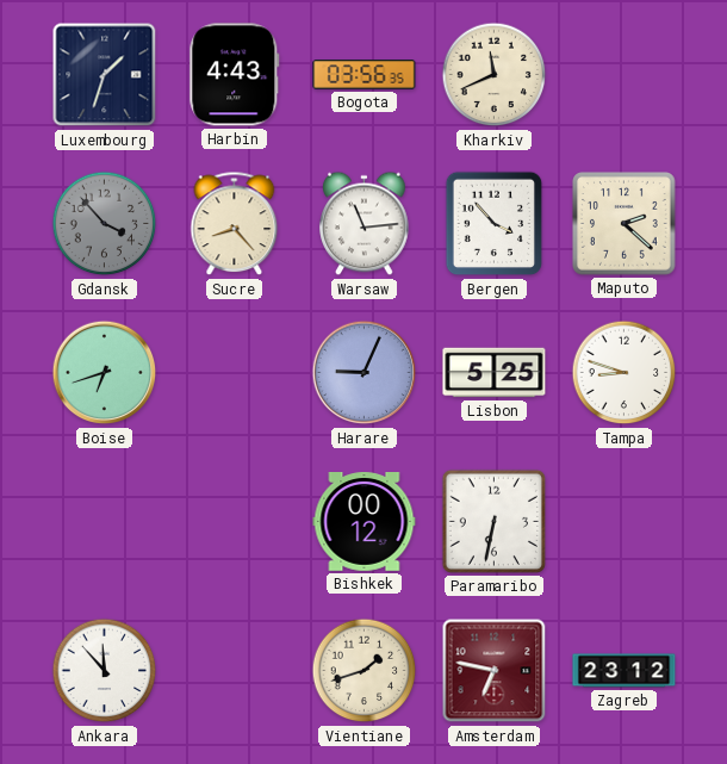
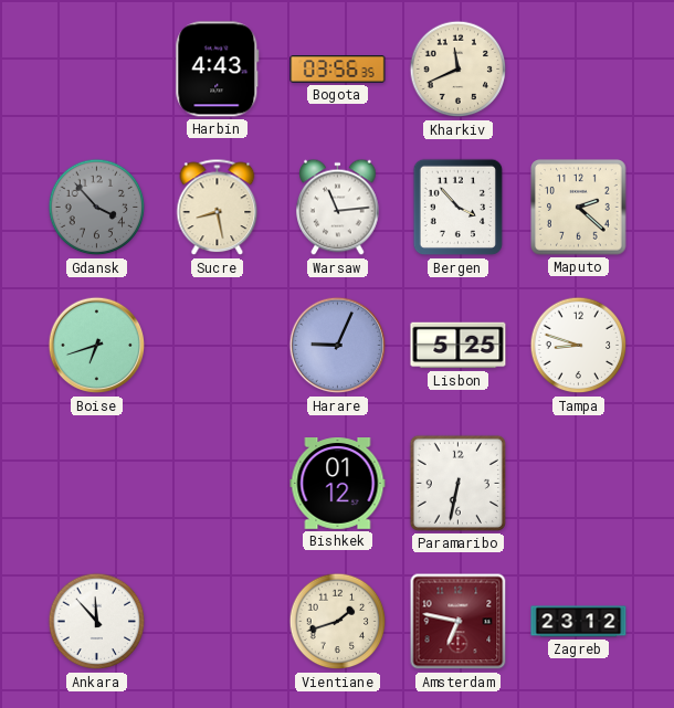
Luxembourg: 1:33 -> none (105, 75)
Sucre: 8:23 -> 8:28 (218, 208)
Bishkek: 00:12 -> 01:12 (338, 484)
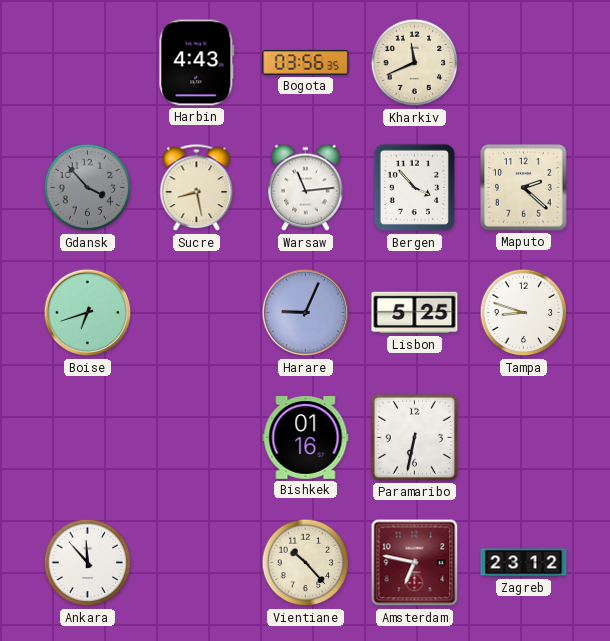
Bishkek: 01:12 -> 01:16 (306, 438)
Vientiane: 1:42 -> 10:23 (306, 563)
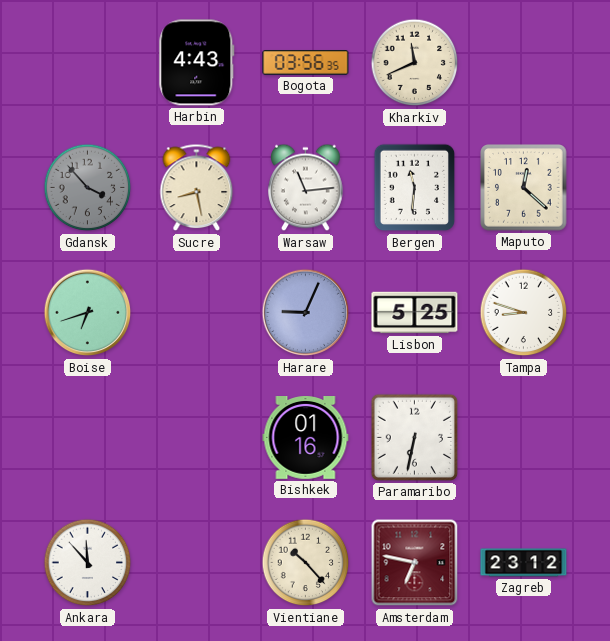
Bergen: 3:53 -> 11:31 (415, 188)
Maputo: 2:22 -> 12:22 (524, 188)
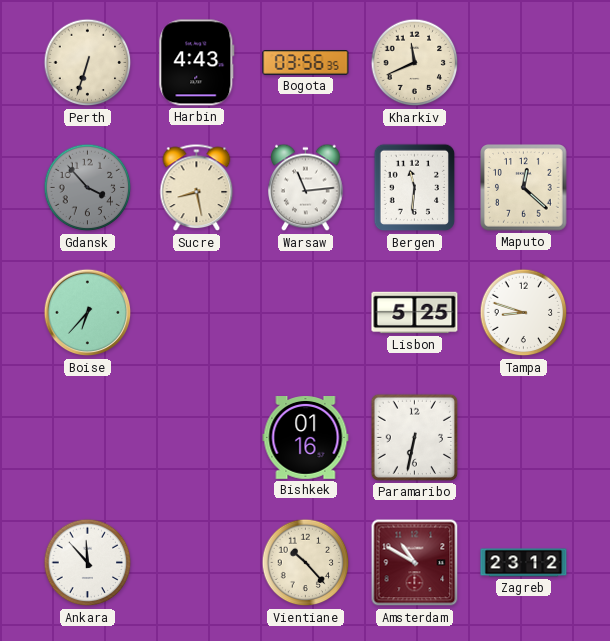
Perth: none -> 6:33 (88, 63)
Boise: 6:42 -> 6:37 (88, 313)
Harare: 9:04 -> none (306, 313)
Amsterdam: 6:47 -> 10:50 (415, 563)
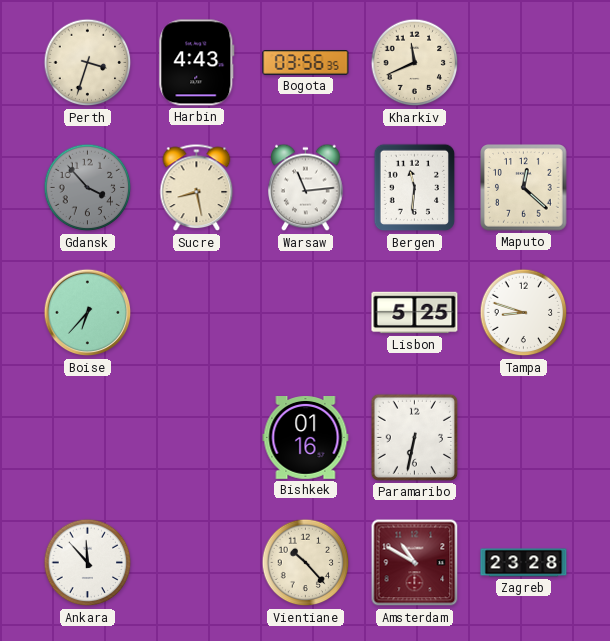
Perth: 6:33 -> 3:33 (88, 63)
Zagreb: 23:12 -> 23:28 (524, 563)
